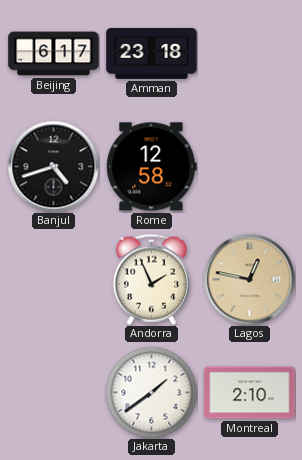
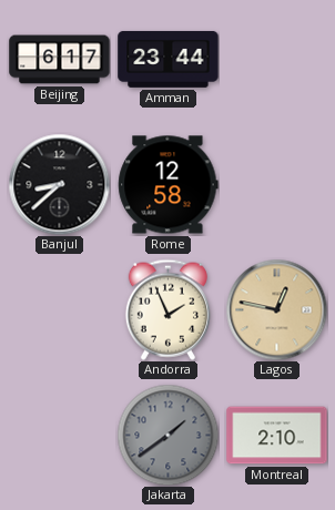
Amman: 23:18 -> 23:44 (169, 59)
Banjul: 4:42 -> 8:38 (59, 184)
Jakarta dial: white -> grey (167, 435)
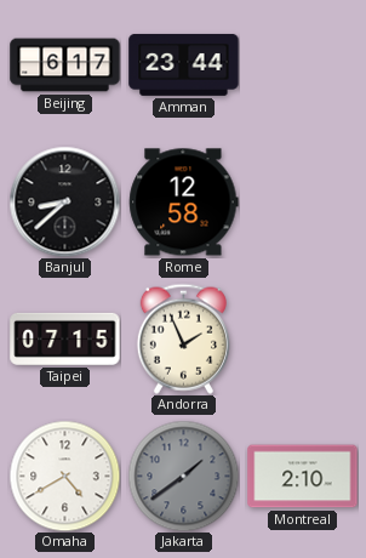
Taipei: none -> 07:15 (65, 338)
Lagos: 12:47 -> none (276, 309)
Omaha: none -> 4:40 (64, 476)
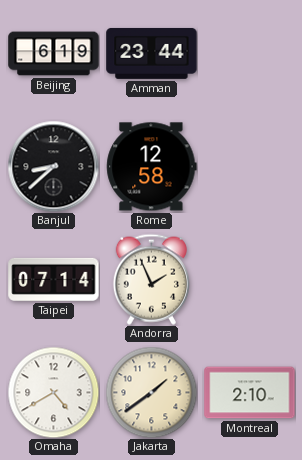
Beijing: 6:17 -> 6:19 (54, 54)
Taipei: 07:15 -> 07:14 (54, 279)
Jakarta dial: grey -> cream (151, 392)
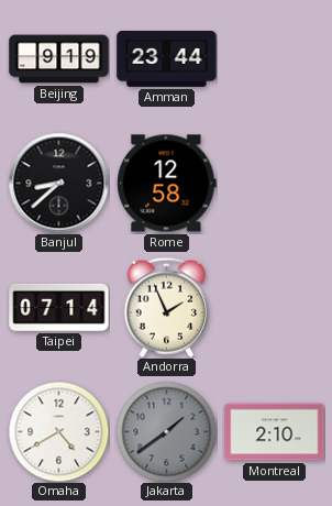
Beijing: 6:19 -> 9:19 (59, 59)
Jakarta dial: cream -> grey (166, 431)
